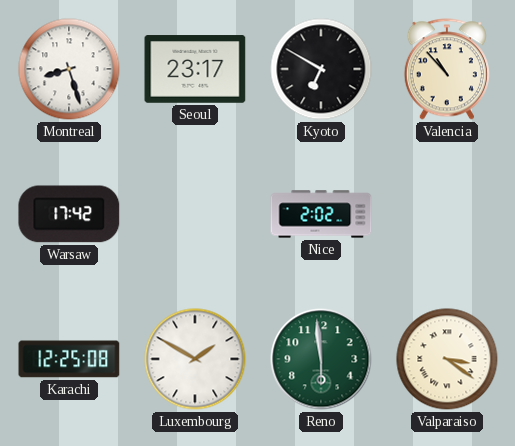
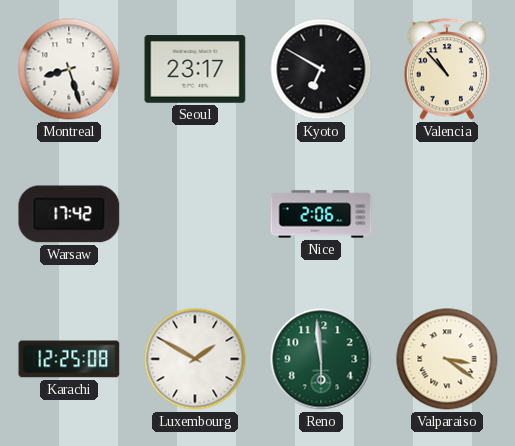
Nice: 2:02 -> 2:06 (321, 214)
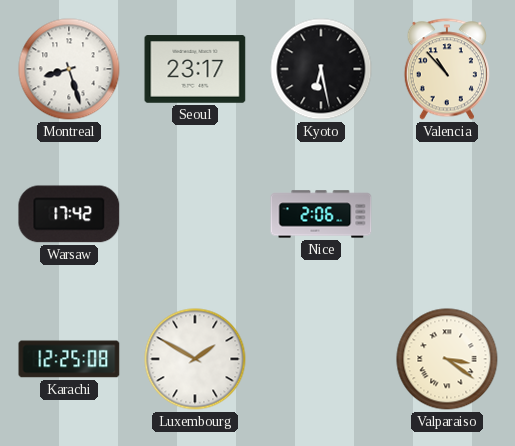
Kyoto: 6:50 -> 6:28 (321, 69)
Reno: 5:59 -> none (321, 359)
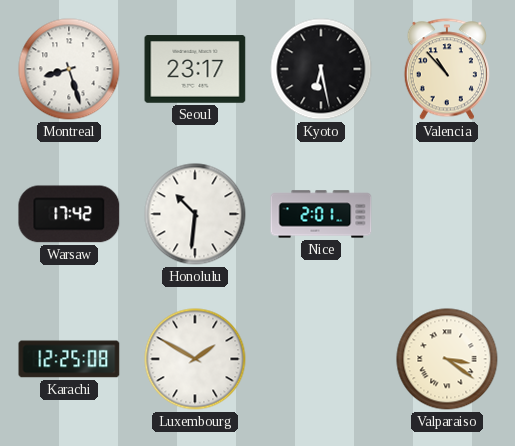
Honolulu: none -> 10:31 (195, 214)
Nice: 2:06 -> 2:01 (321, 214)
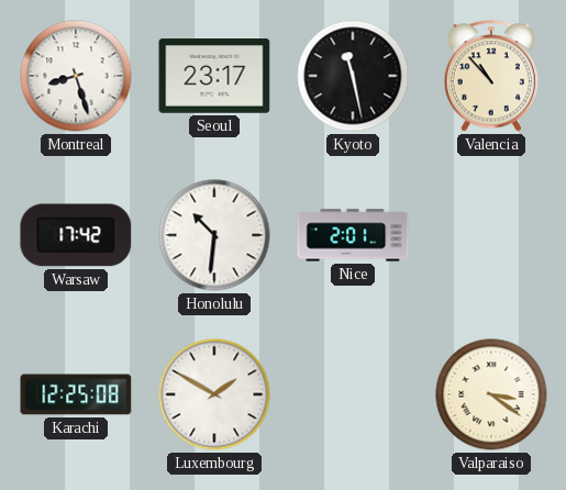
Kyoto: 6:28 -> 11:28 (353, 76)
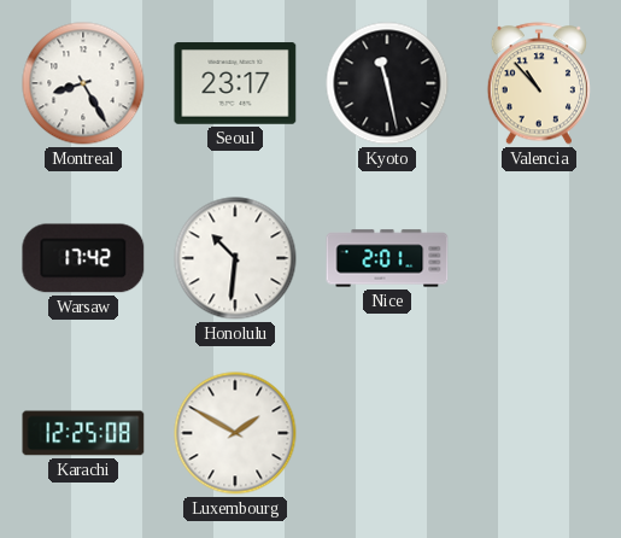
Montreal: 8:27 -> 8:25 (83, 83)
Valparaiso: 3:21 -> none (491, 394)
